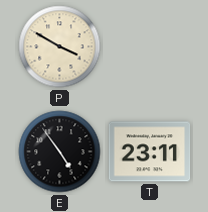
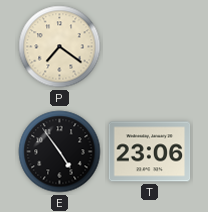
P: 3:50 -> 7:21 (60, 47)
T: 23:11 -> 23:06 (150, 152)
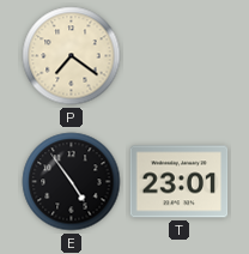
T: 23:06 -> 23:01 (180, 182)
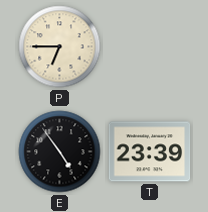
P: 7:21 -> 6:45 (60, 47)
T: 23:01 -> 23:39 (150, 152)
